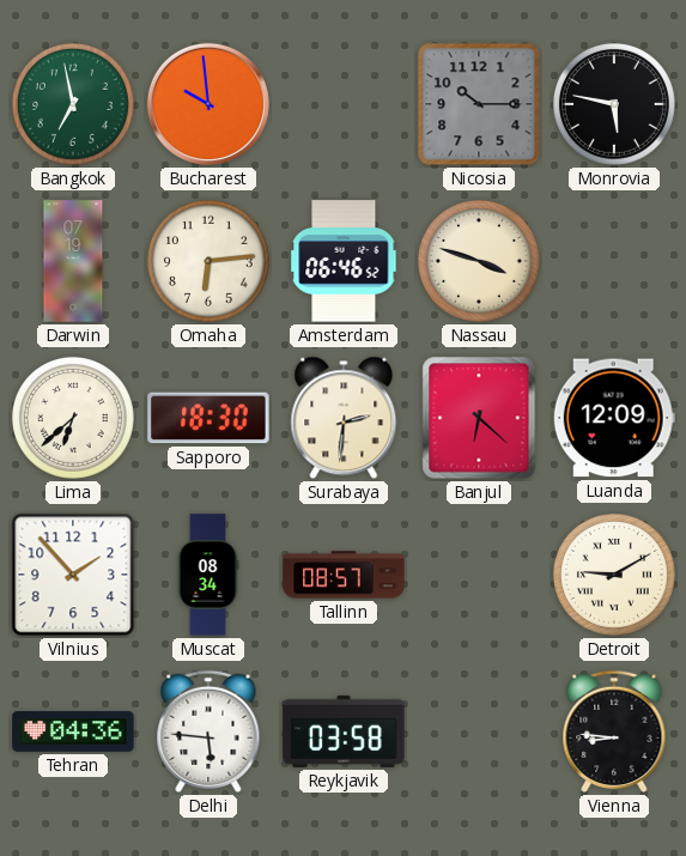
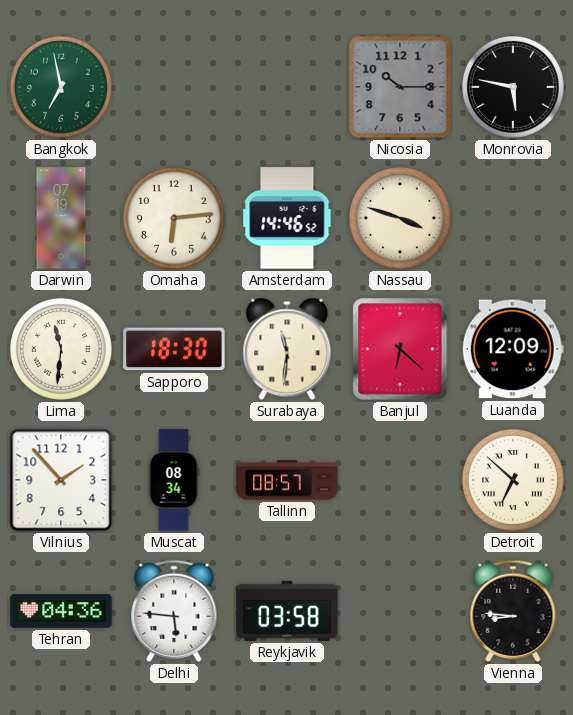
Bucharest: 9:59 -> none (208, 104)
Amsterdam: 06:46 -> 14:46 (287, 218)
Lima: 6:38 -> 11:31 (61, 349)
Surabaya: 2:31 -> 11:31 (287, 349)
Detroit: 9:10 -> 6:52 (513, 480)
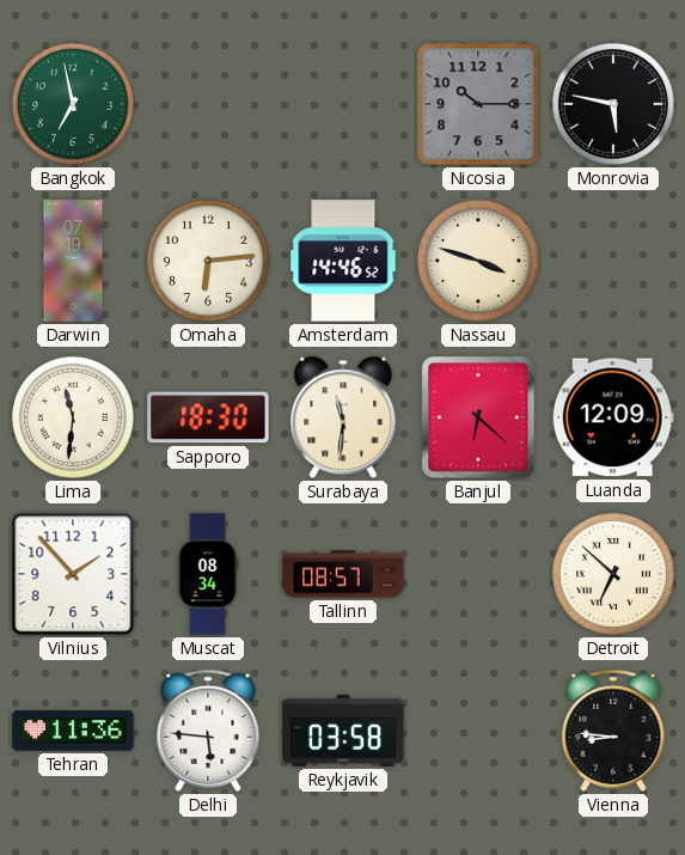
Tehran: 04:36 -> 11:36 (73, 731)
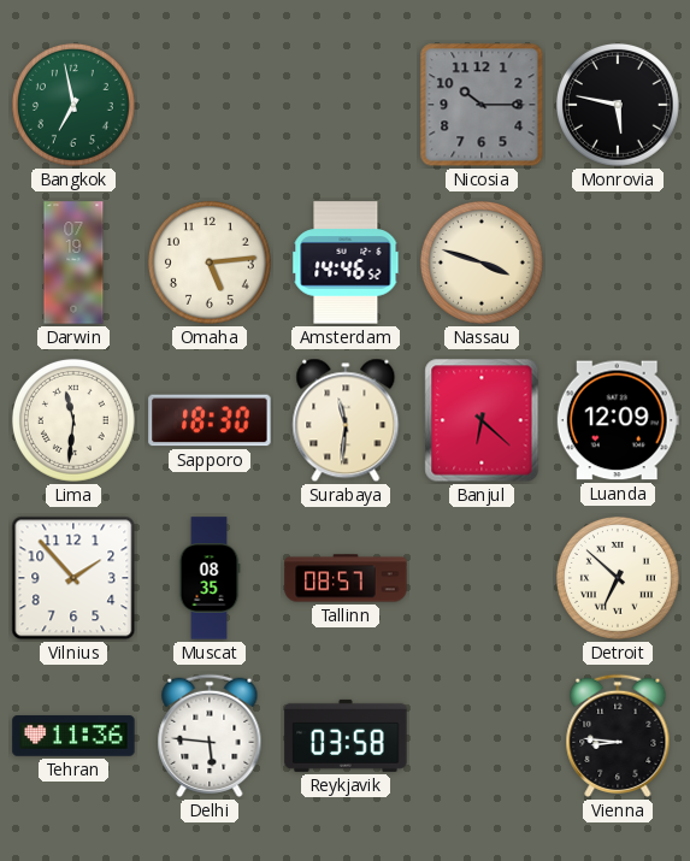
Omaha: 6:14 -> 5:14 (210, 263)
Muscat: 08:34 -> 08:35 (210, 578)
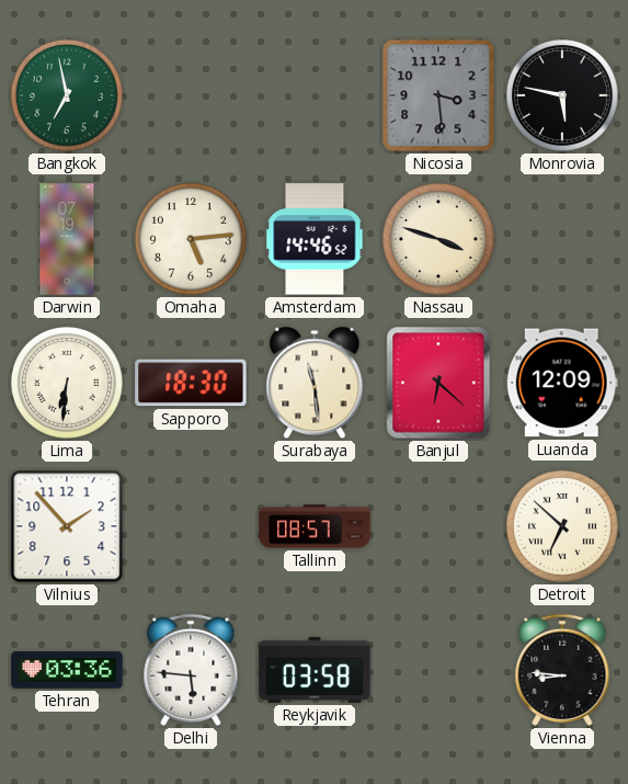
Nicosia: 10:15 -> 3:29 (438, 95)
Lima: 11:31 -> 6:31 (67, 383)
Surabaya: 11:31 -> 11:29 (315, 383)
Muscat: 08:35 -> none (210, 578)
Tehran: 11:36 -> 03:36 (67, 670)
